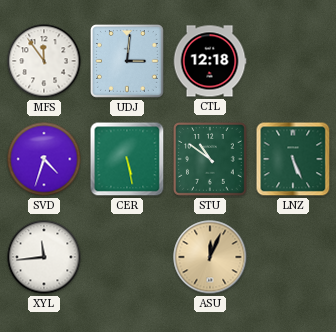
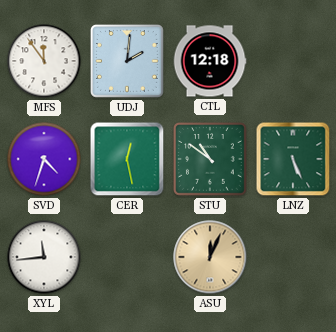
UDJ: 3:01 -> 2:01 (127, 61)
CER: 5:28 -> 12:28 (127, 159)
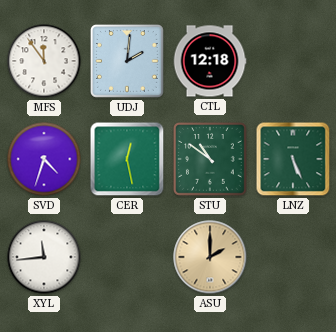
ASU: 12:04 -> 2:00 (210, 257)
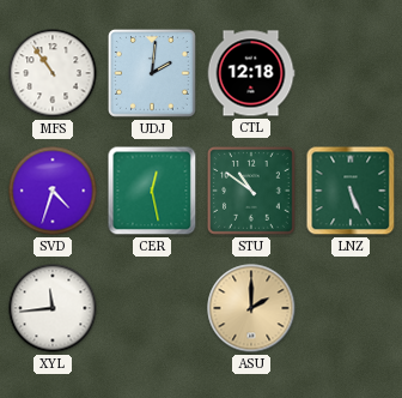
MFS: 11:54 -> 10:54 (53, 73)
